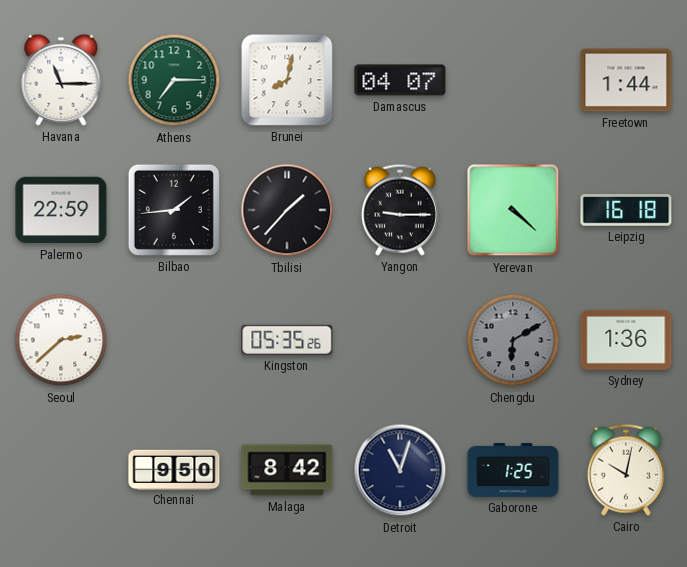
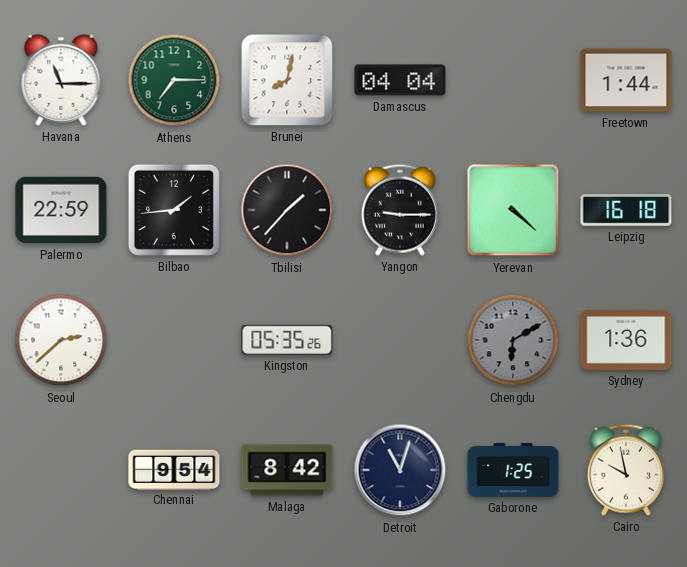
Damascus: 04:07 -> 04:04 (400, 80)
Chennai: 9:50 -> 9:54 (174, 469)
Cairo: 10:02 -> 9:58 (626, 470)
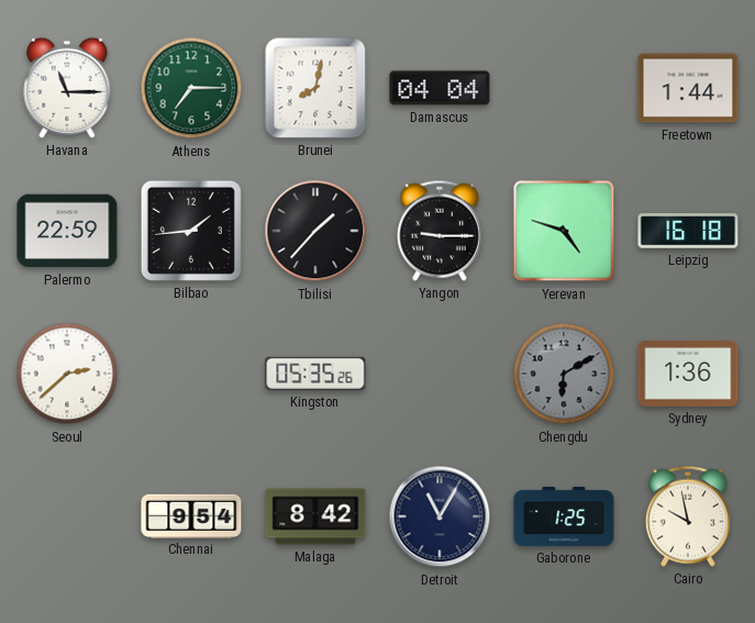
Yerevan: 4:22 -> 4:48 (564, 231)
Detroit: 11:03 -> 11:05 (440, 516)
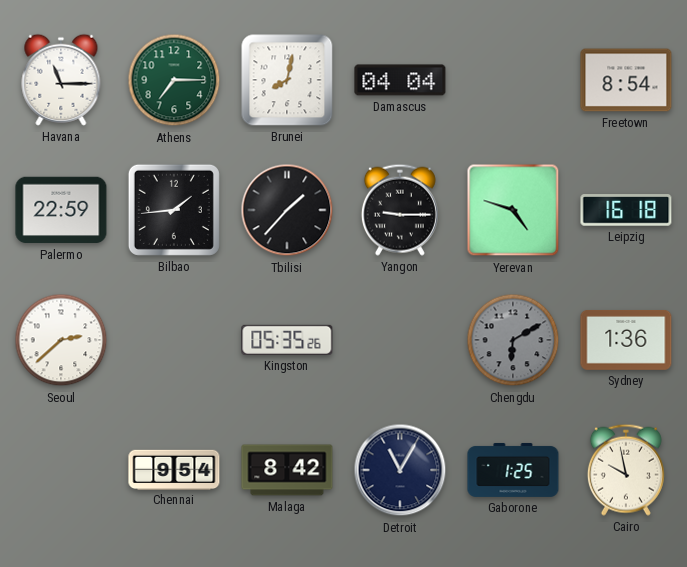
Freetown: 1:44 -> 8:54 (626, 80)
